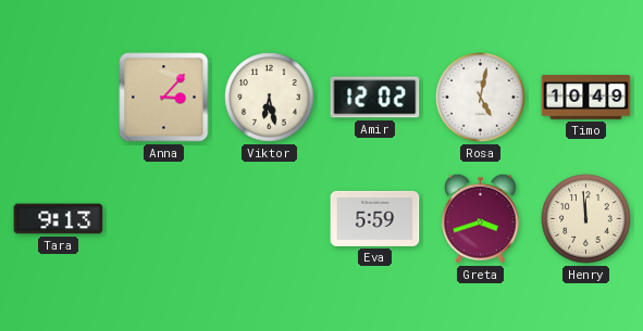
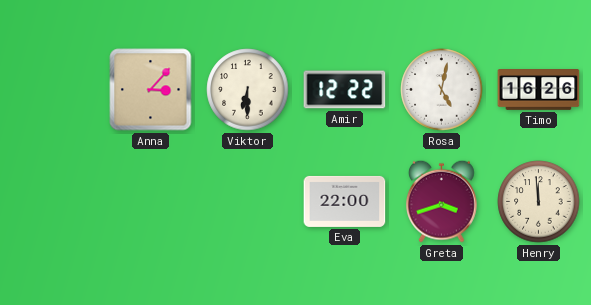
Viktor: 6:28 -> 6:30 (248, 90)
Amir: 12:02 -> 12:22 (345, 90)
Timo: 10:49 -> 16:26 (539, 90)
Tara: 9:13 -> none (59, 219)
Eva: 5:59 -> 22:00 (345, 201)
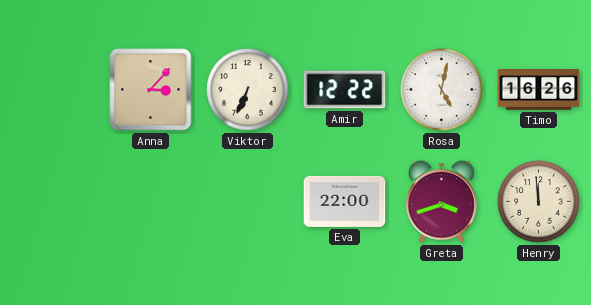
Viktor: 6:30 -> 6:34 (248, 90)
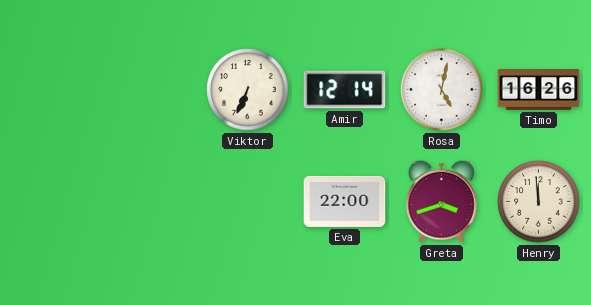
Anna: 3:07 -> none (151, 90)
Amir: 12:22 -> 12:14 (345, 90)
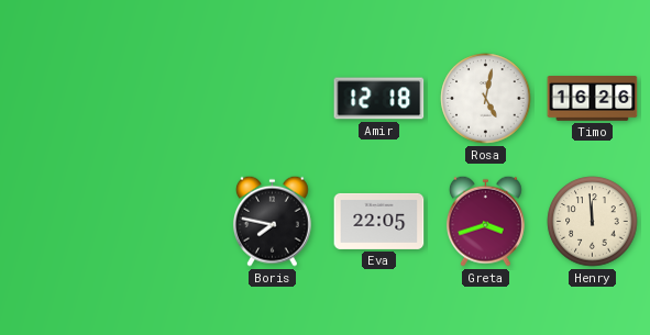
Viktor: 6:34 -> none (248, 90)
Amir: 12:14 -> 12:18 (379, 99)
Boris: none -> 7:47 (272, 221)
Eva: 22:00 -> 22:05 (379, 221)
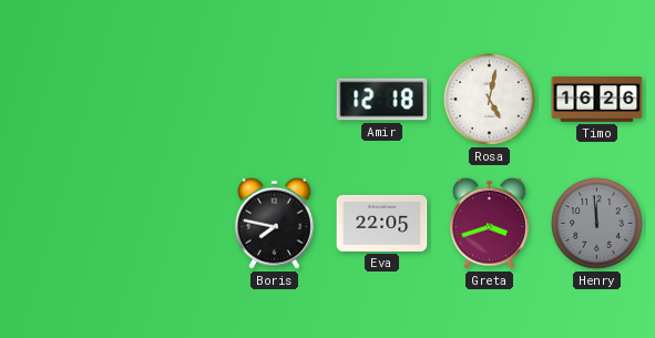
Henry dial: cream -> grey (597, 224)
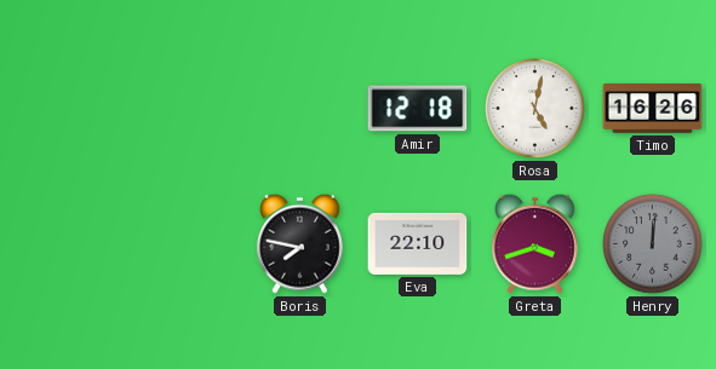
Eva: 22:05 -> 22:10 (418, 243)
Henry: 11:59 -> 12:01 (653, 244)
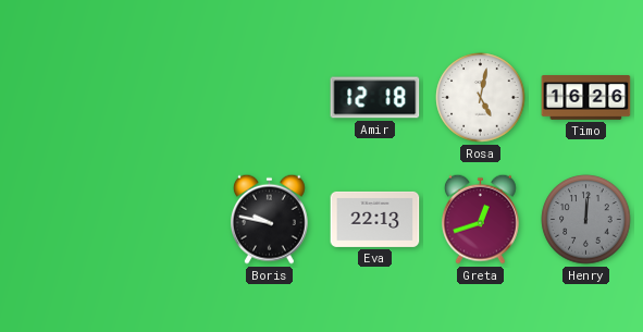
Boris: 7:47 -> 9:47 (269, 219)
Eva: 22:10 -> 22:13 (375, 219)
Greta: 3:42 -> 12:42 (480, 219)
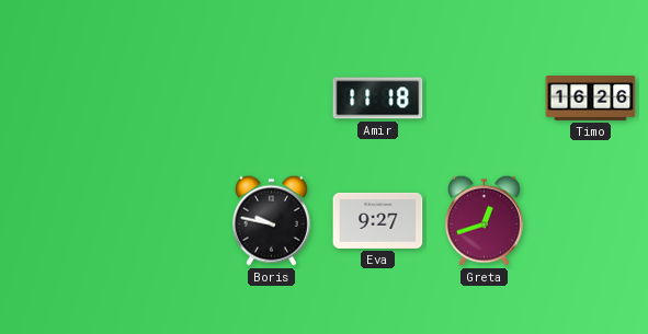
Amir: 12:18 -> 11:18 (378, 99)
Rosa: 5:02 -> none (481, 98)
Eva: 22:13 -> 9:27 (378, 220)
Henry: 12:01 -> none (586, 220)
